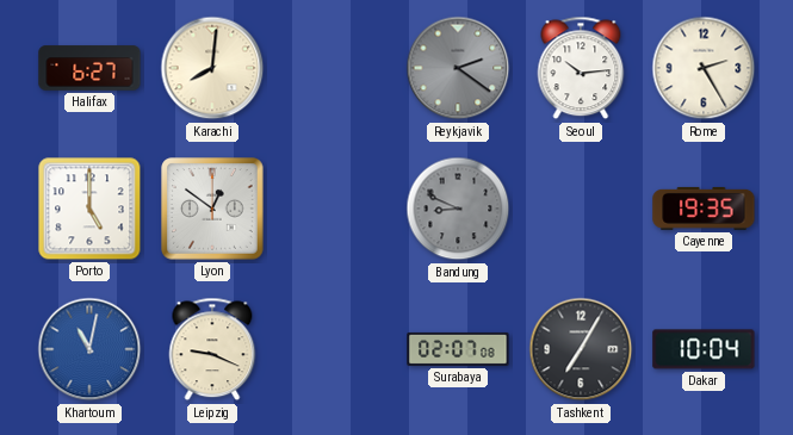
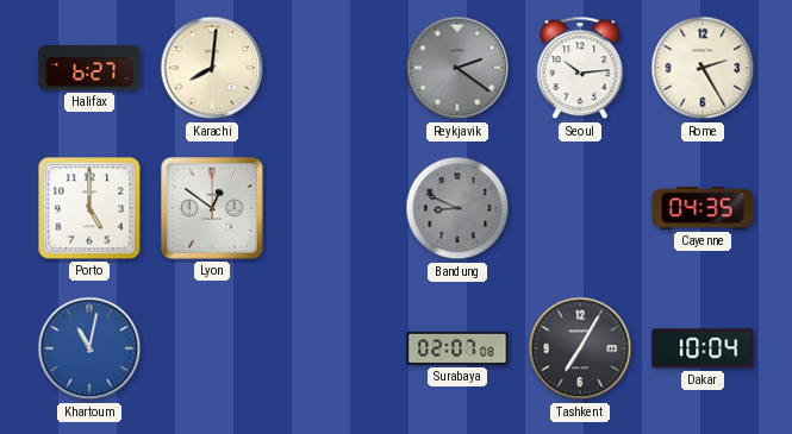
Cayenne: 19:35 -> 04:35 (703, 208)
Leipzig: 9:19 -> none (212, 349)
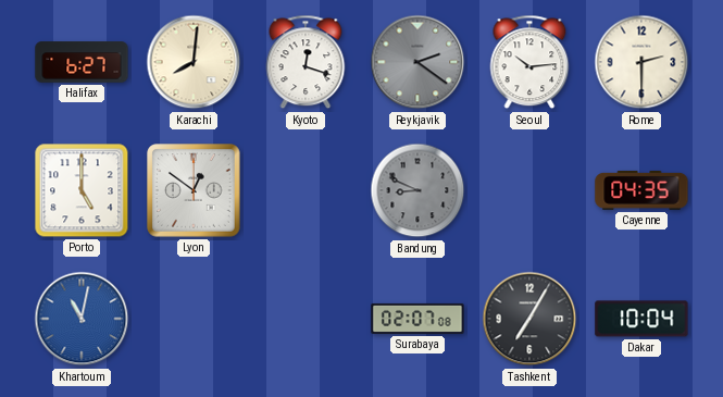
Kyoto: none -> 12:18 (306, 62)
Rome: 2:25 -> 2:30 (641, 62)
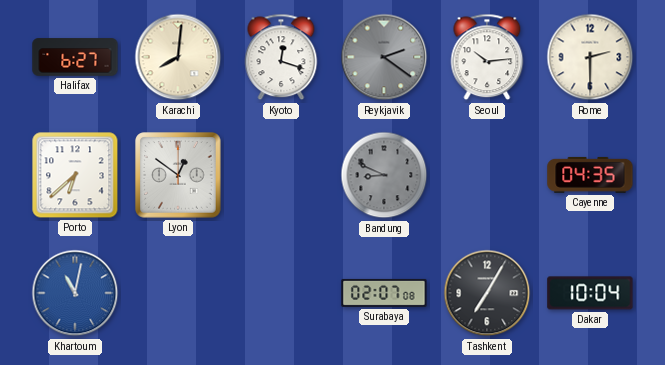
Porto: 5:00 -> 6:38 (75, 175)
